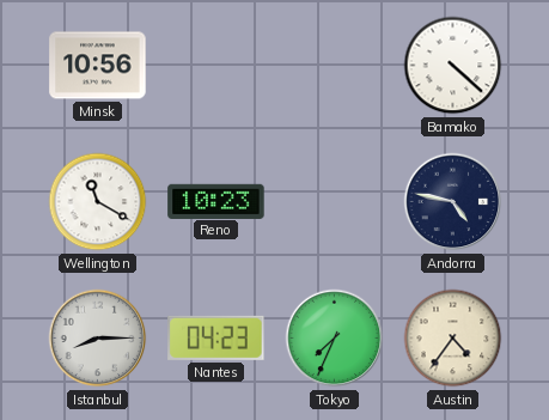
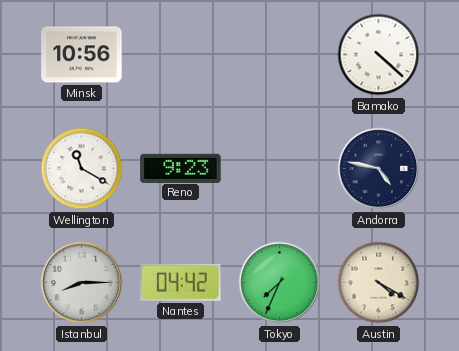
Reno: 10:23 -> 9:23 (181, 168)
Nantes: 04:23 -> 04:42 (181, 282)
Austin: 4:36 -> 4:20 (379, 283)
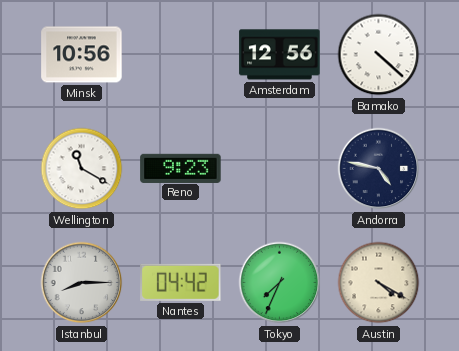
Amsterdam: none -> 12:56 (280, 55)
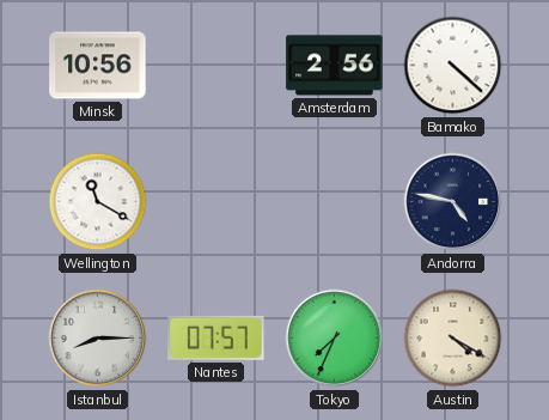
Amsterdam: 12:56 -> 2:56 (335, 66)
Reno: 9:23 -> none (181, 168)
Nantes: 04:42 -> 07:57 (216, 337)
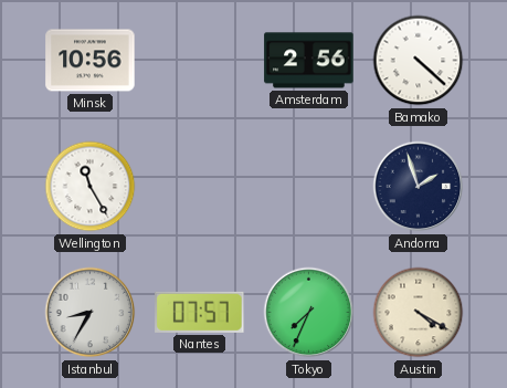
Wellington: 11:20 -> 11:25 (91, 187)
Andorra: 4:47 -> 1:57 (419, 187)
Istanbul: 8:15 -> 8:35 (91, 313)
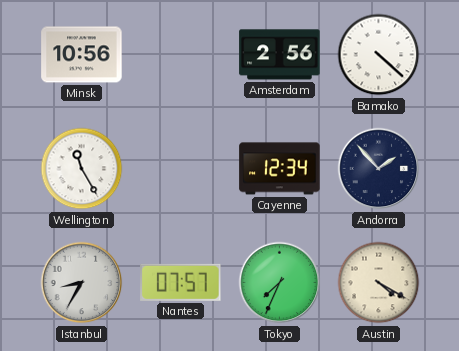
Cayenne: none -> 12:34 (280, 169)
Andorra: 1:57 -> 1:53 (379, 169)
